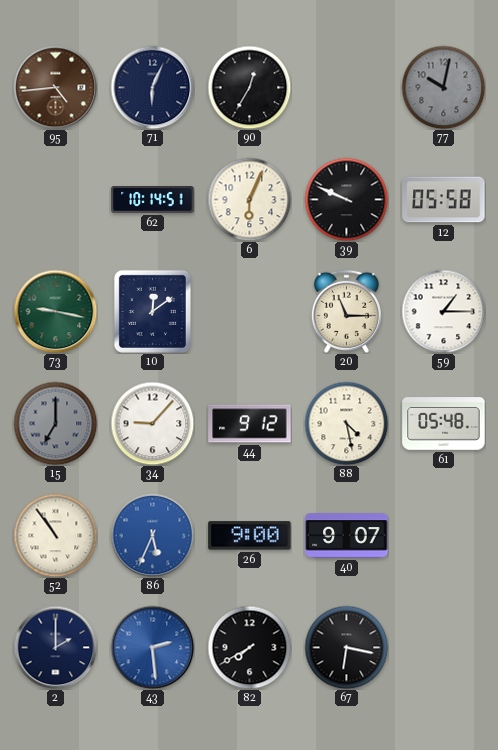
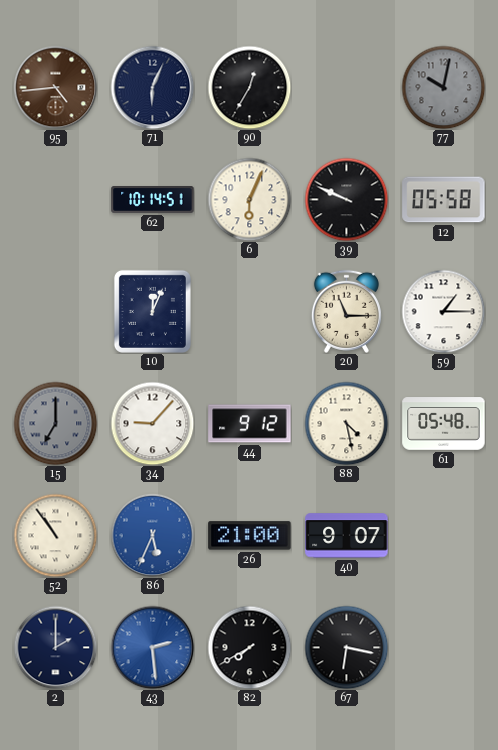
73: 9:17 -> none (55, 311)
10: 12:09 -> 12:04 (152, 311)
26: 9:00 -> 21:00 (250, 536)
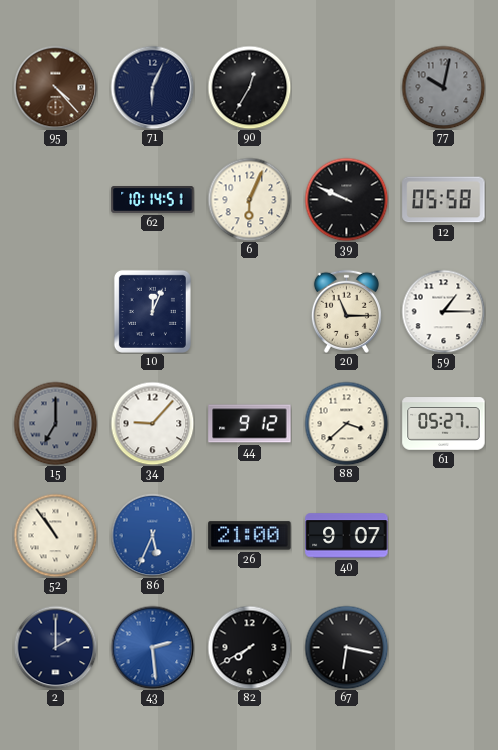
95: 4:44 -> 4:23 (55, 87)
88: 4:28 -> 3:38 (346, 423)
61: 05:48 -> 05:27 (444, 424)
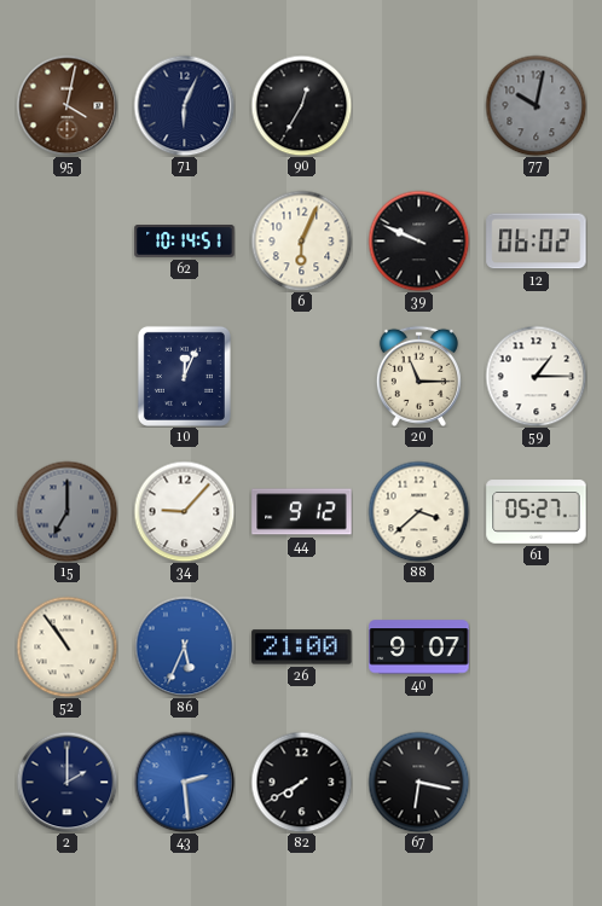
95: 4:23 -> 4:02 (66, 105)
12: 05:58 -> 06:02 (537, 242)
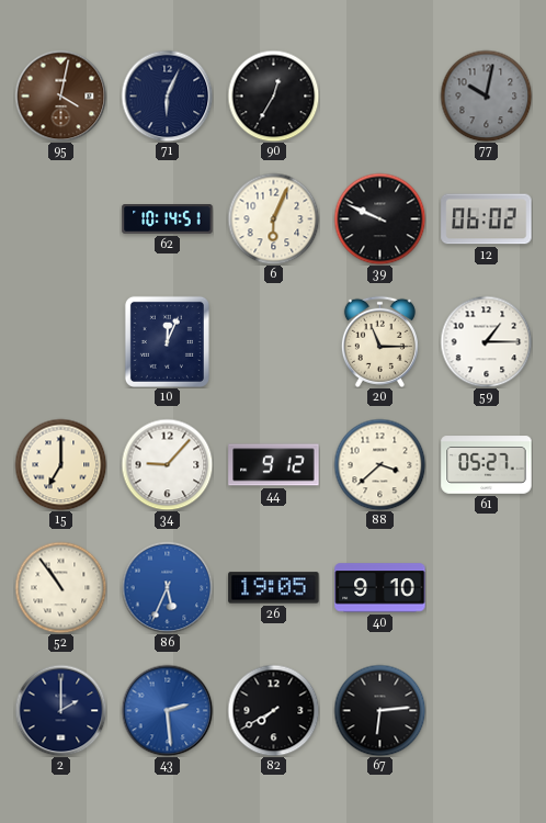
15 dial: grey -> cream (60, 464)
26: 21:00 -> 19:05 (274, 588)
40: 9:07 -> 9:10 (380, 588)
67: 6:17 -> 6:14 (379, 710)
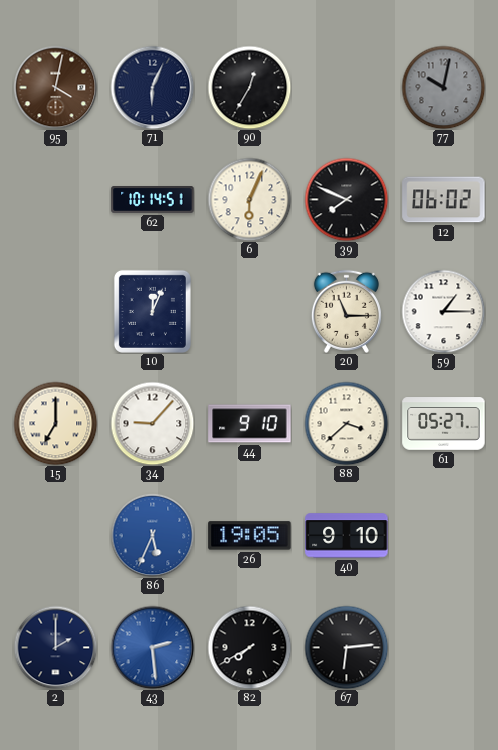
39: 9:49 -> 7:49 (346, 199)
44: 9:12 -> 9:10 (250, 424)
52: 10:54 -> none (60, 587)
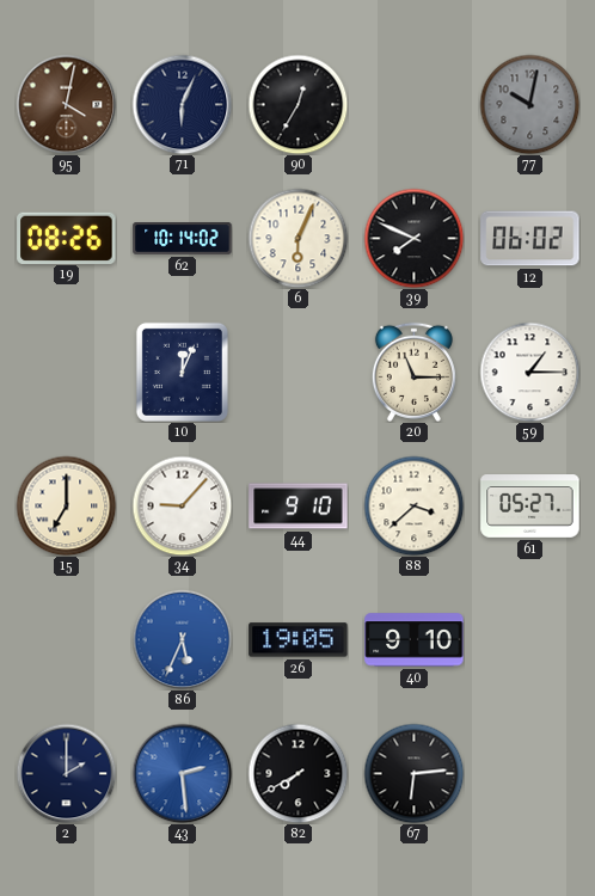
19: none -> 08:26 (67, 238)
62: 10:14:51 -> 10:14:02 (183, 239)
